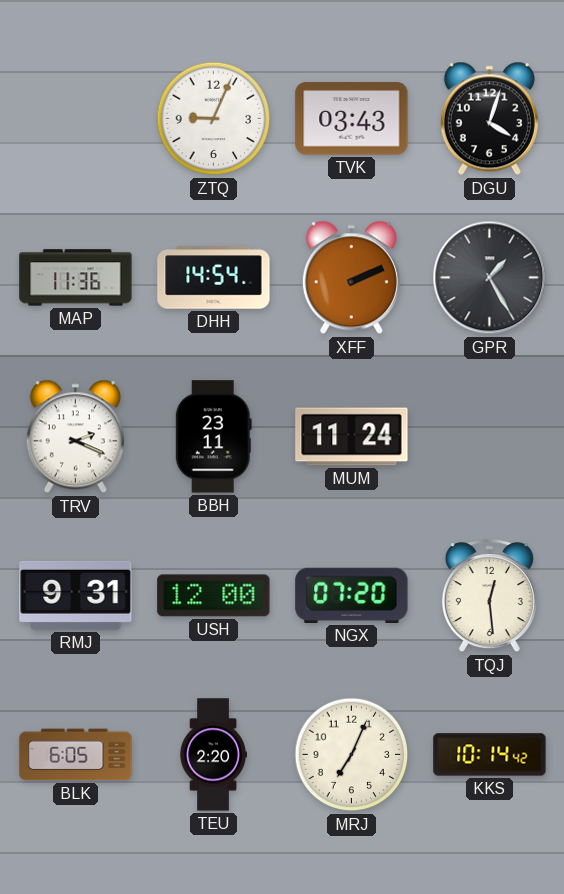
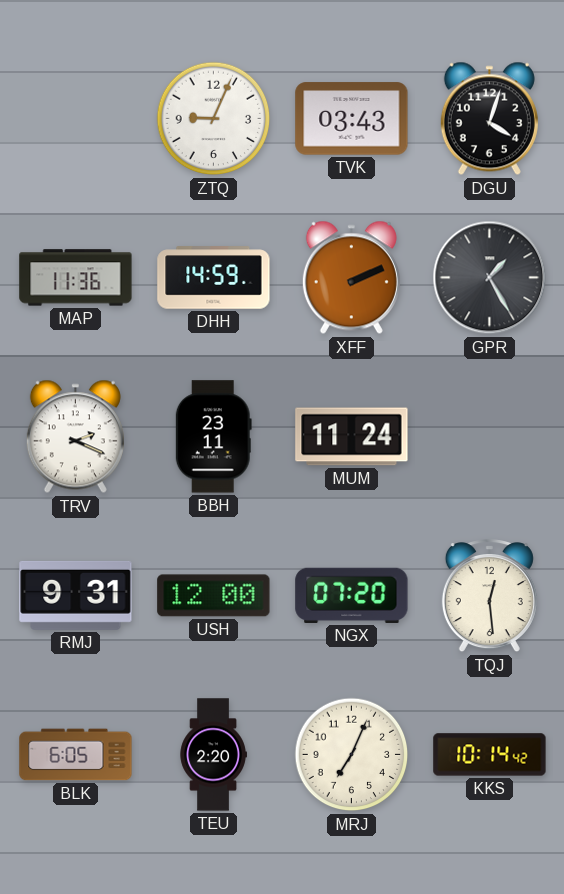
DHH: 14:54 -> 14:59 (214, 278)
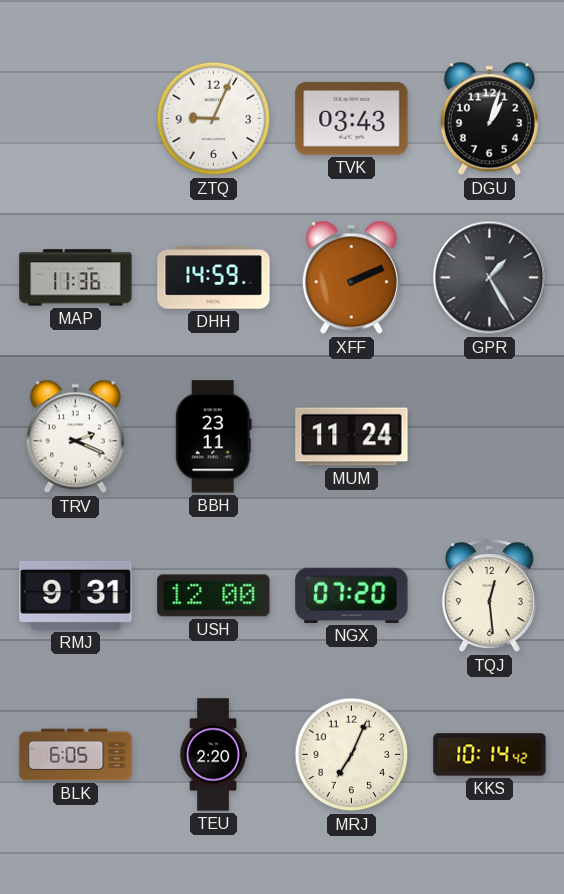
DGU: 4:03 -> 1:03 (489, 119)
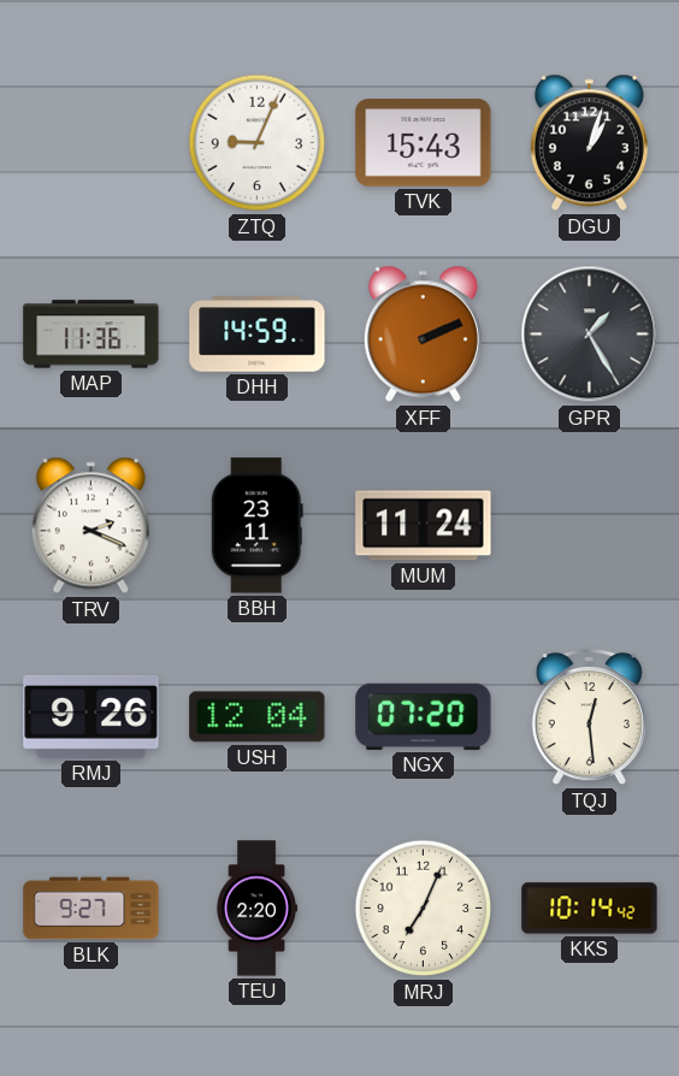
TVK: 03:43 -> 15:43 (424, 143)
RMJ: 9:31 -> 9:26 (91, 716)
USH: 12:00 -> 12:04 (258, 717)
BLK: 6:05 -> 9:27 (91, 909)
